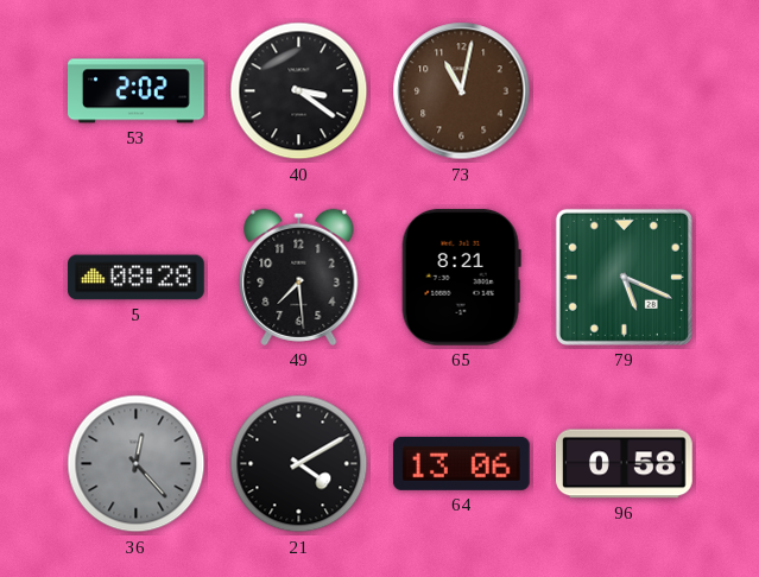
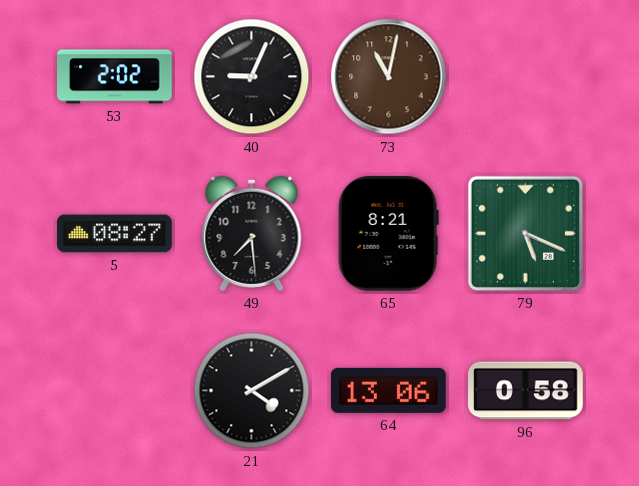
40: 3:21 -> 9:04 (252, 77)
5: 08:28 -> 08:27 (115, 234)
36: 12:23 -> none (137, 464)
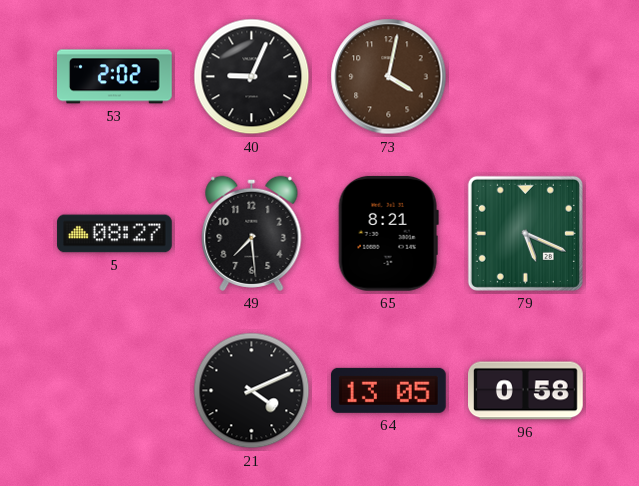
73: 11:02 -> 4:02 (389, 77)
21: 4:10 -> 4:11 (252, 391)
64: 13:06 -> 13:05 (388, 390)
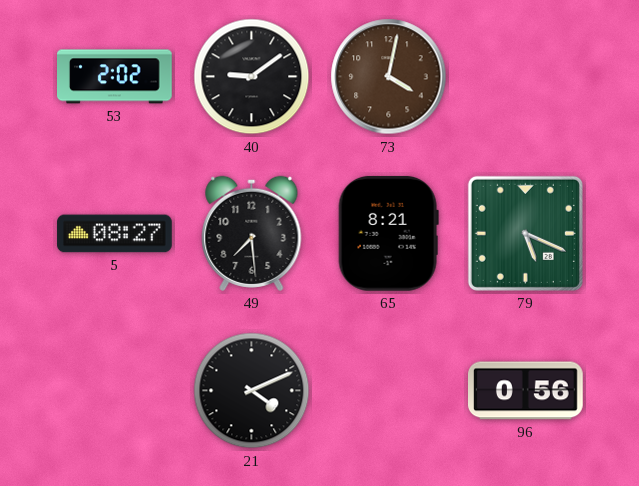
40: 9:04 -> 9:09 (252, 77)
64: 13:05 -> none (388, 390)
96: 0:58 -> 0:56 (526, 391)
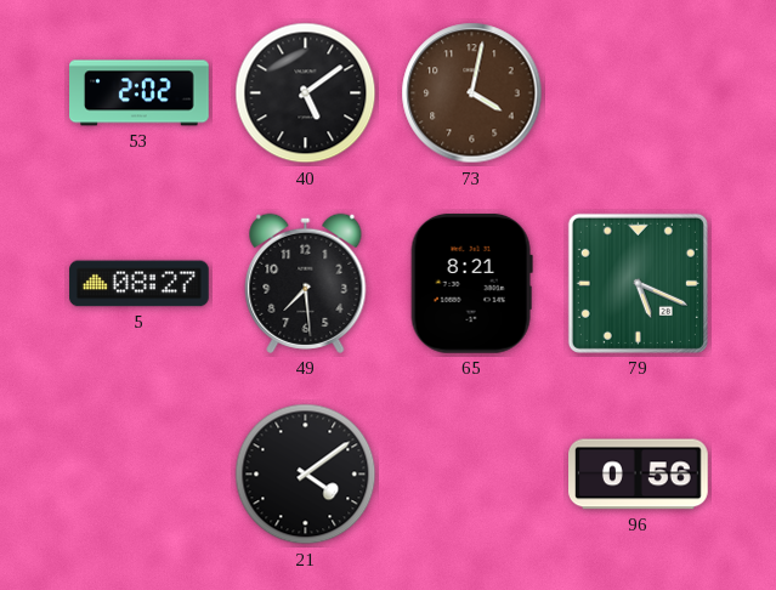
40: 9:09 -> 5:09 (306, 93)
21: 4:11 -> 4:09 (306, 475)
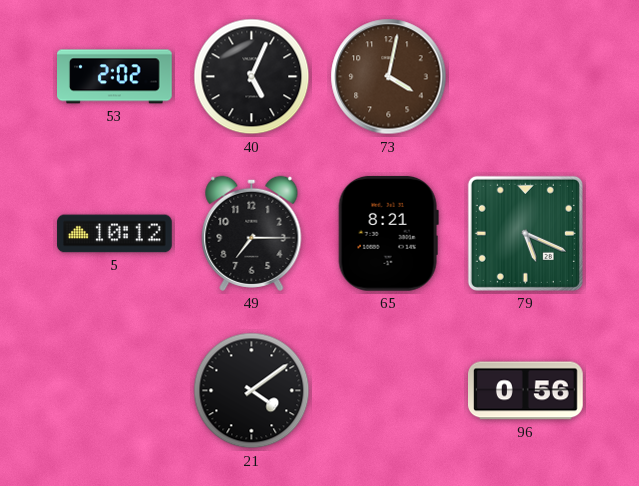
40: 5:09 -> 5:04 (252, 77)
5: 08:27 -> 10:12 (115, 234)
49: 7:29 -> 7:15 (252, 233)
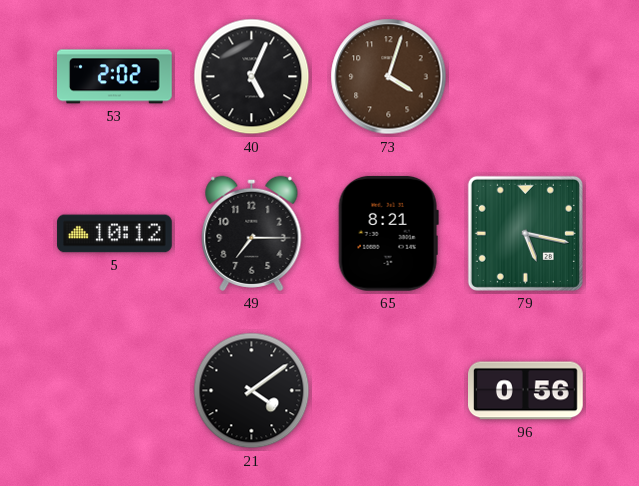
73: 4:02 -> 4:03 (389, 77)
79: 5:19 -> 5:17 (525, 233)
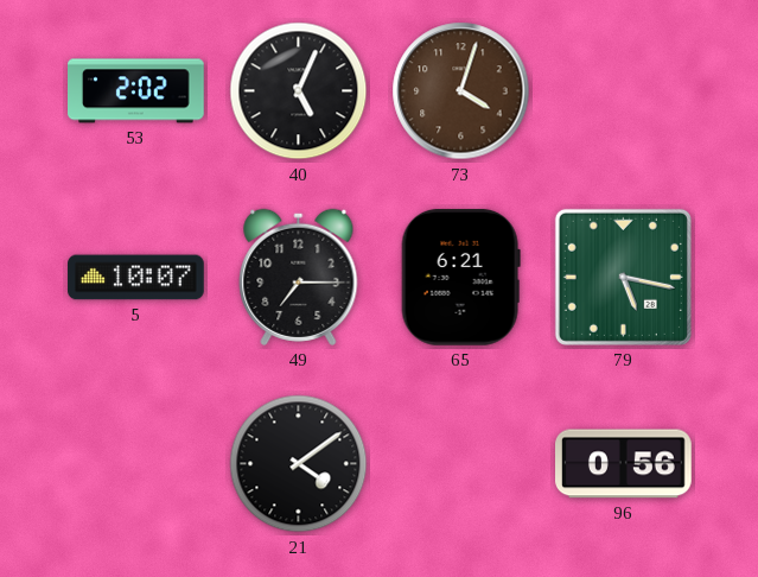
5: 10:12 -> 10:07 (136, 278)
65: 8:21 -> 6:21 (460, 277)
